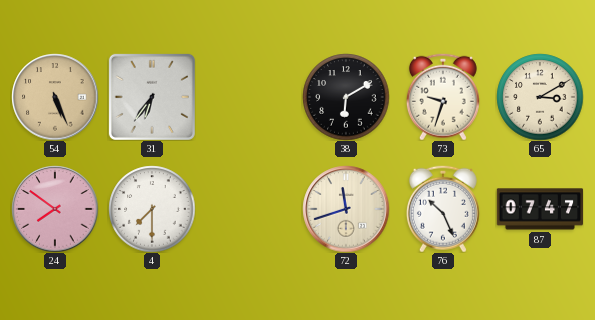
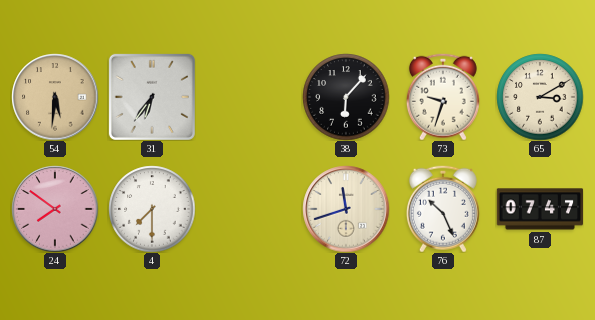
54: 5:26 -> 5:31 (55, 97)
38: 6:10 -> 6:07 (346, 97)
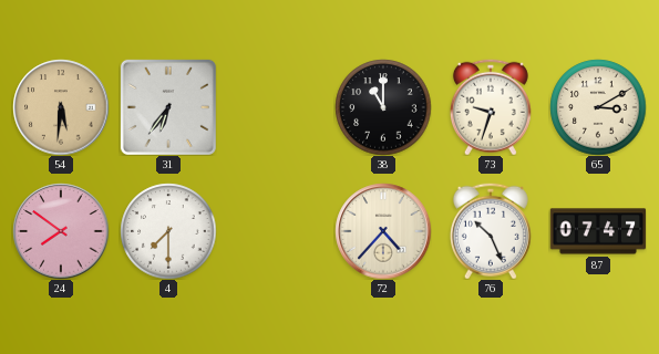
38: 6:07 -> 11:00 (383, 107)
72: 11:42 -> 4:37 (383, 231)
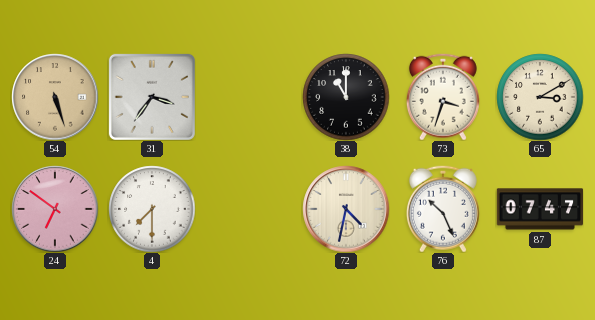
54: 5:31 -> 5:27 (55, 97)
31: 6:36 -> 3:36 (152, 97)
73: 9:33 -> 3:33 (443, 97)
24: 7:51 -> 6:51 (55, 209)
72: 4:37 -> 4:32 (346, 209)
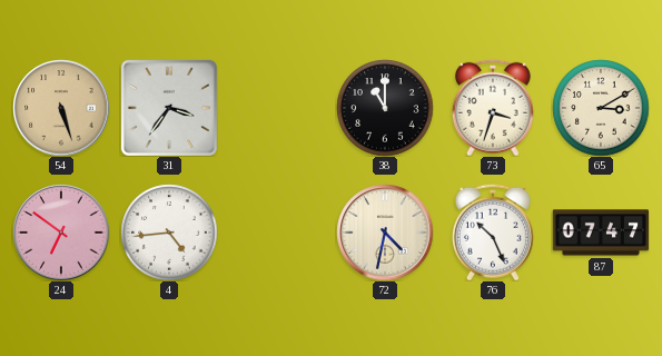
4: 7:30 -> 4:44 (169, 233)
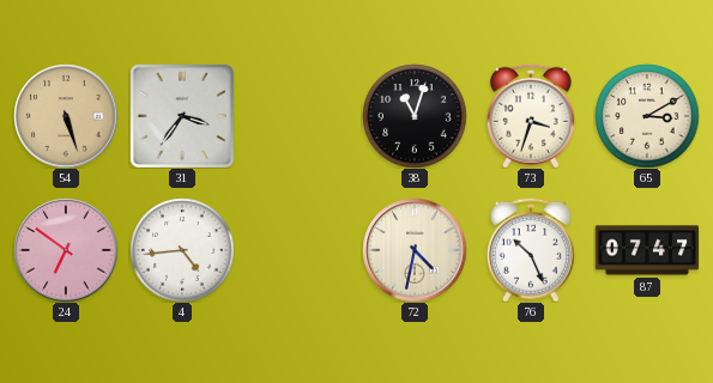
38: 11:00 -> 11:03 (415, 116)
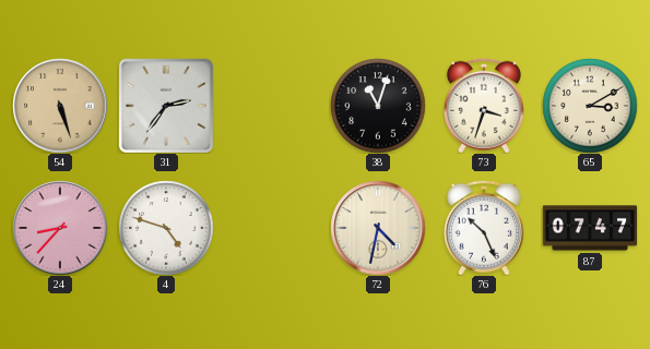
31: 3:36 -> 2:36 (166, 106)
24: 6:51 -> 8:37 (60, 228)
4: 4:44 -> 4:48 (166, 228)
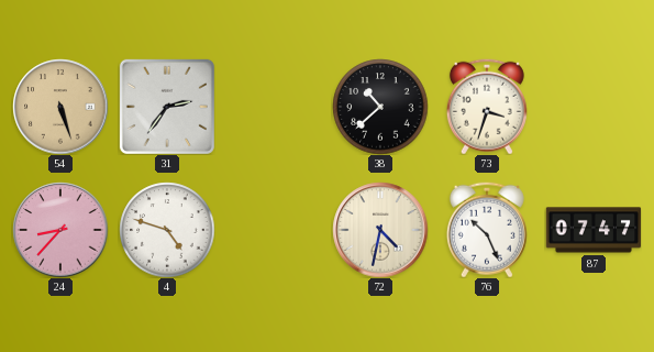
38: 11:03 -> 10:38 (380, 107)
65: 3:10 -> none (590, 106)
